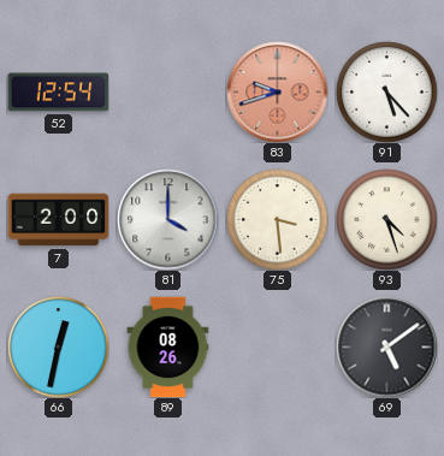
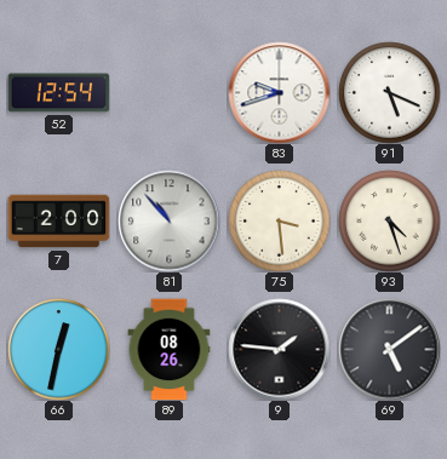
83 dial: salmon -> white (279, 92)
91: 5:23 -> 5:19 (389, 92)
81: 4:00 -> 10:53 (168, 220)
9: none -> 1:46 (279, 349)
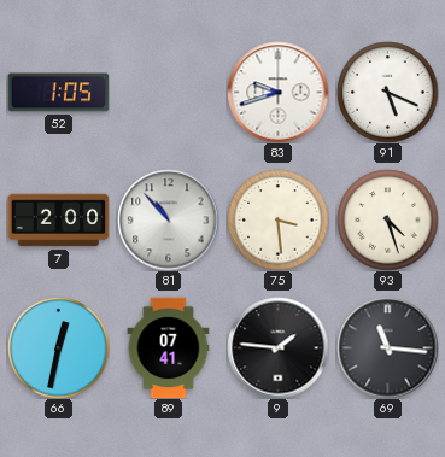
52: 12:54 -> 1:05 (58, 93)
89: 08:26 -> 07:41 (169, 347)
69: 5:09 -> 11:16 (387, 347)
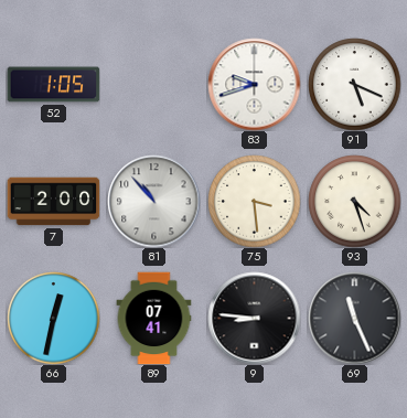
9: 1:46 -> 8:46 (254, 318)
69: 11:16 -> 11:26 (354, 318)
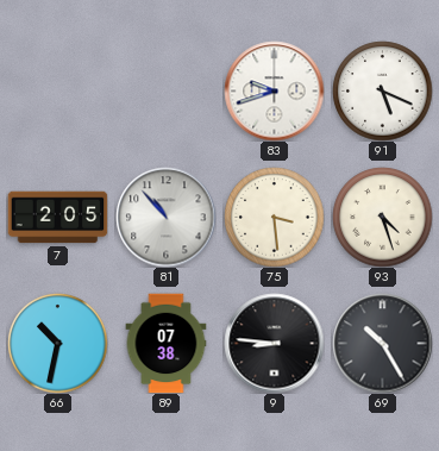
52: 1:05 -> none (53, 85)
7: 2:00 -> 2:05 (57, 218)
66: 12:32 -> 10:32 (57, 343)
89: 07:41 -> 07:38 (167, 343)
69: 11:26 -> 10:25 (382, 343)
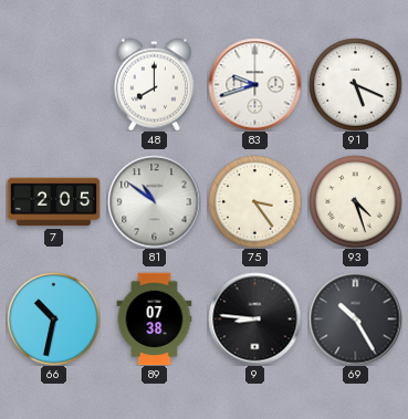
48: none -> 8:00 (154, 84)
81: 10:53 -> 10:51 (154, 201)
75: 3:29 -> 3:24 (254, 201)
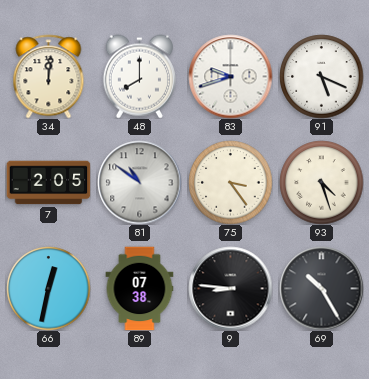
34: none -> 12:01 (49, 76)
66: 10:32 -> 12:32 (48, 288)
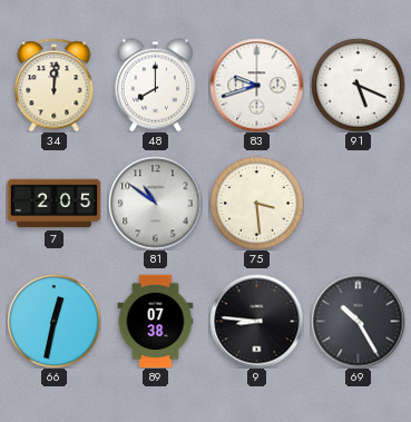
75: 3:24 -> 3:29 (256, 203)
93: 4:27 -> none (321, 182)
